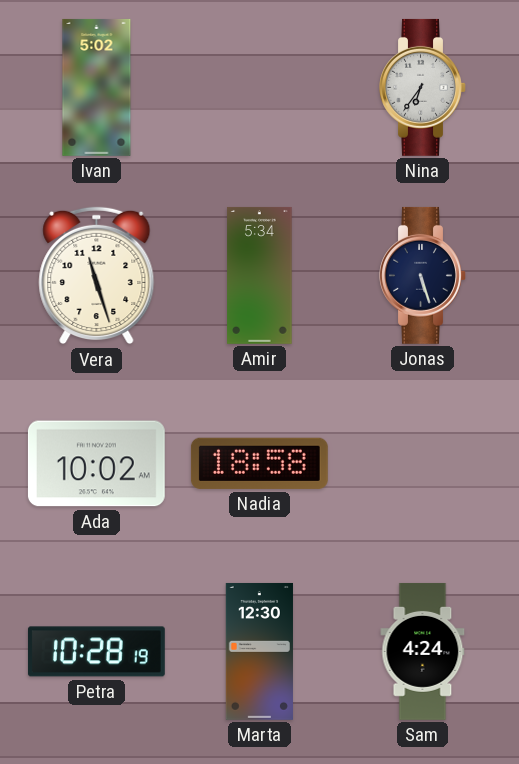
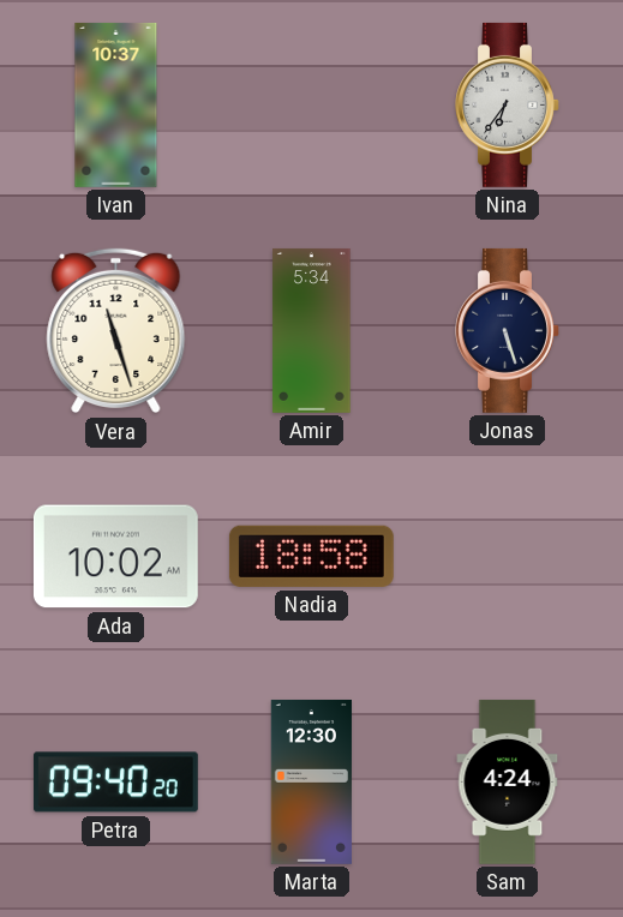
Ivan: 5:02 -> 10:37 (116, 104)
Petra: 10:28 -> 09:40 (115, 783)
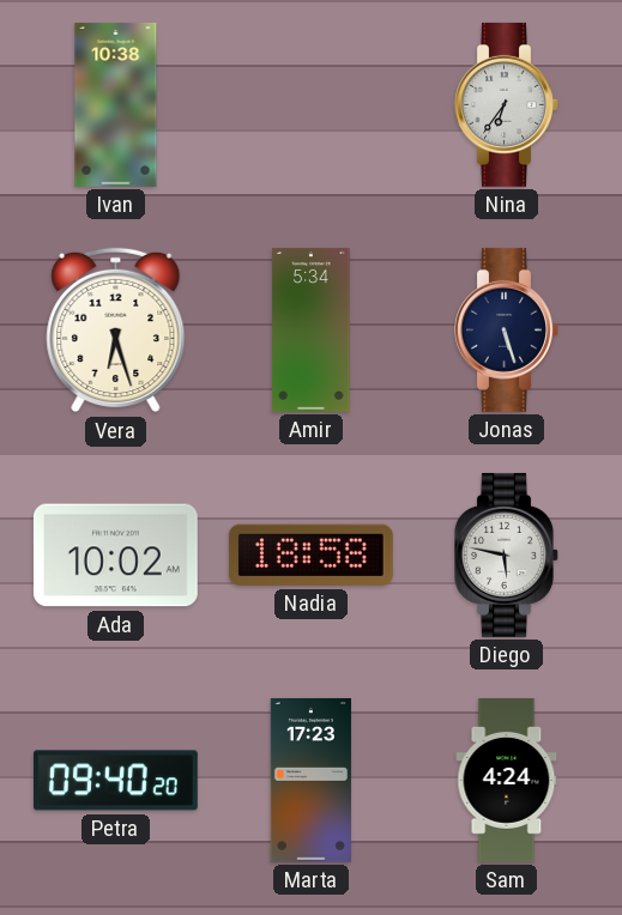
Ivan: 10:37 -> 10:38 (116, 104)
Vera: 11:27 -> 6:27 (116, 331)
Diego: none -> 5:47 (507, 555)
Marta: 12:30 -> 17:23 (310, 780)
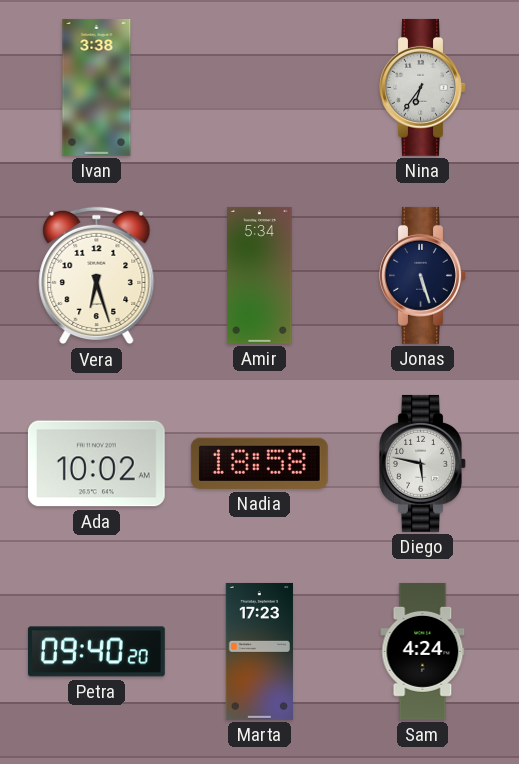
Ivan: 10:38 -> 3:38 (97, 87)
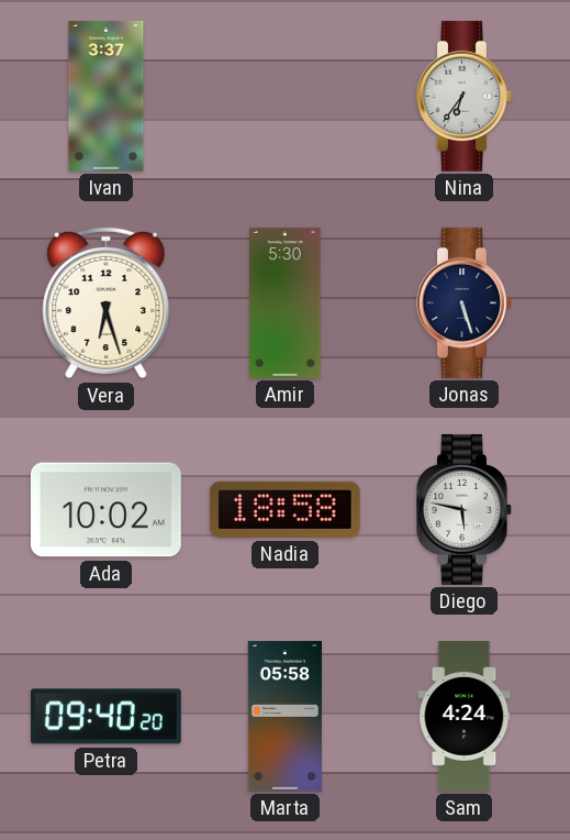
Ivan: 3:38 -> 3:37 (107, 96)
Amir: 5:34 -> 5:30 (286, 302)
Marta: 17:23 -> 05:58 (284, 716)
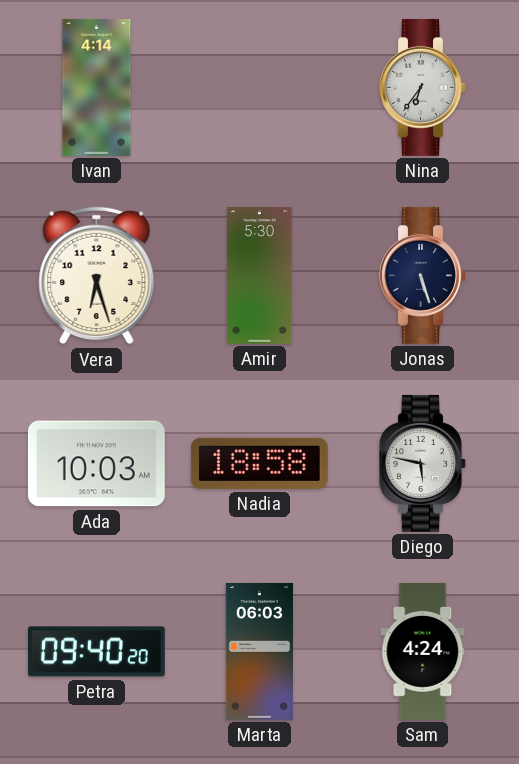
Ivan: 3:37 -> 4:14 (97, 87)
Ada: 10:02 -> 10:03 (96, 464)
Marta: 05:58 -> 06:03 (259, 651)
